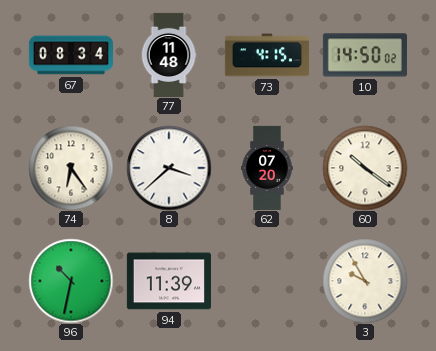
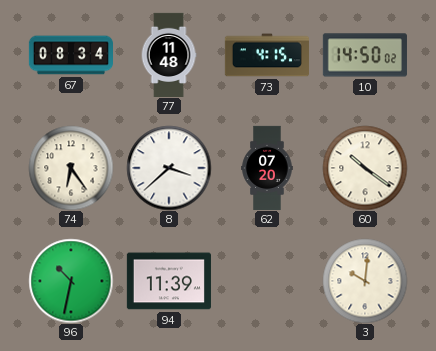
3: 9:55 -> 10:01 (365, 281)
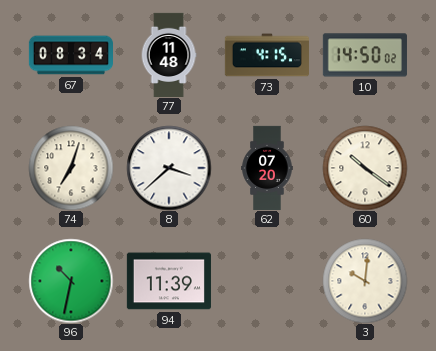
74: 6:24 -> 7:03 (71, 168)
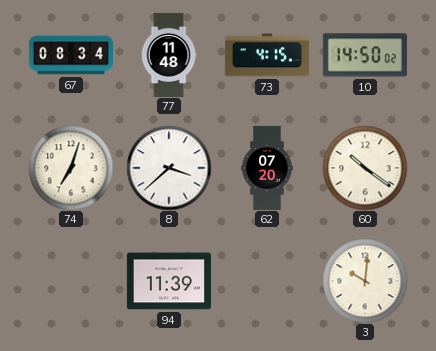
96: 10:32 -> none (71, 281)
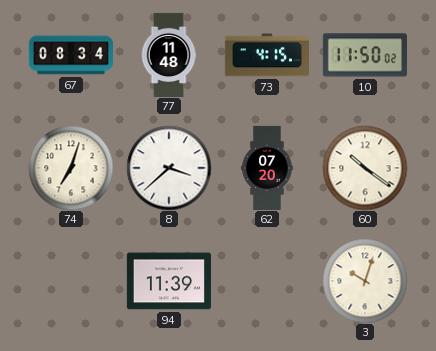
10: 14:50 -> 11:50 (365, 55)
3: 10:01 -> 10:03 (365, 281)
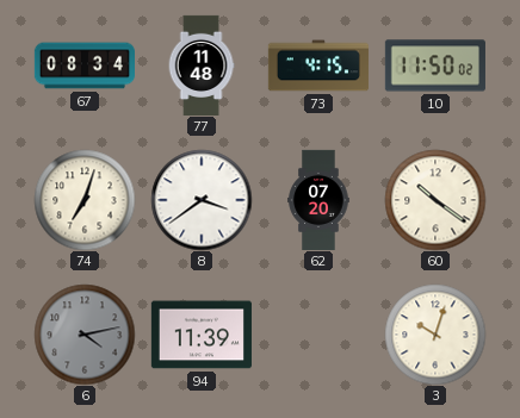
8: 3:38 -> 3:39 (202, 200)
6: none -> 4:13 (85, 335)
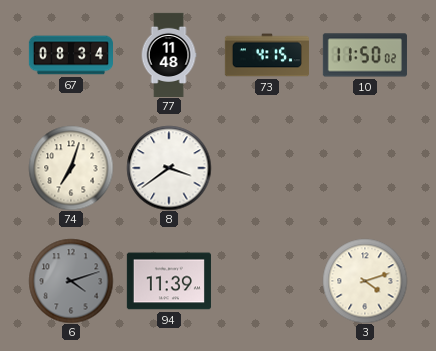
62: 07:20 -> none (318, 199)
60: 10:21 -> none (435, 200)
6: 4:13 -> 4:12 (71, 281)
3: 10:03 -> 4:12 (365, 281)
